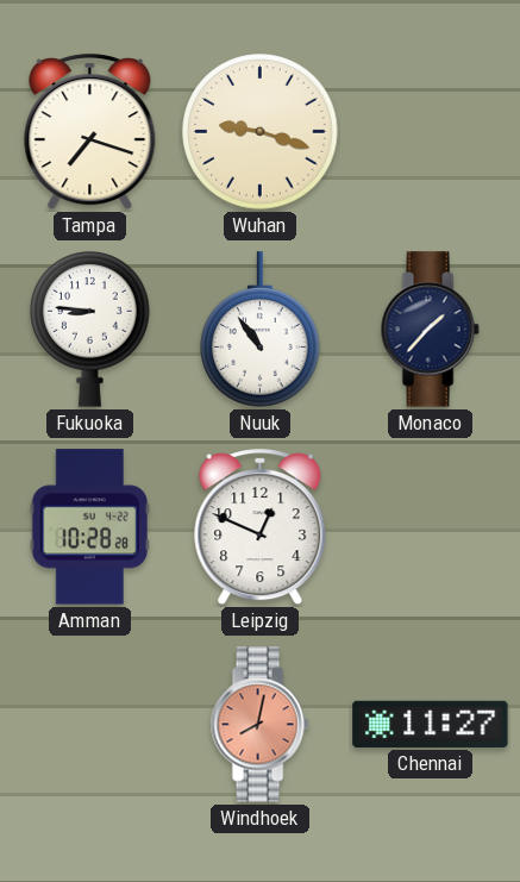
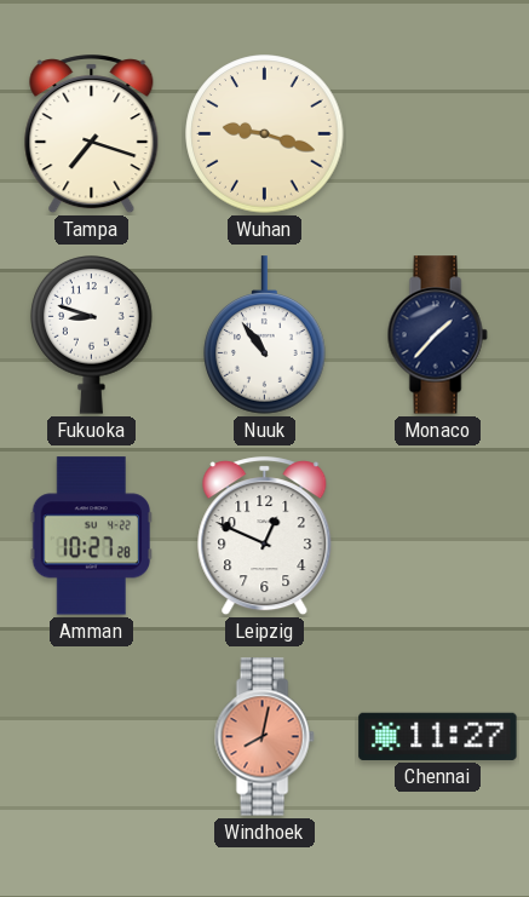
Fukuoka: 8:46 -> 8:48 (92, 335)
Amman: 10:28 -> 10:27 (92, 536)
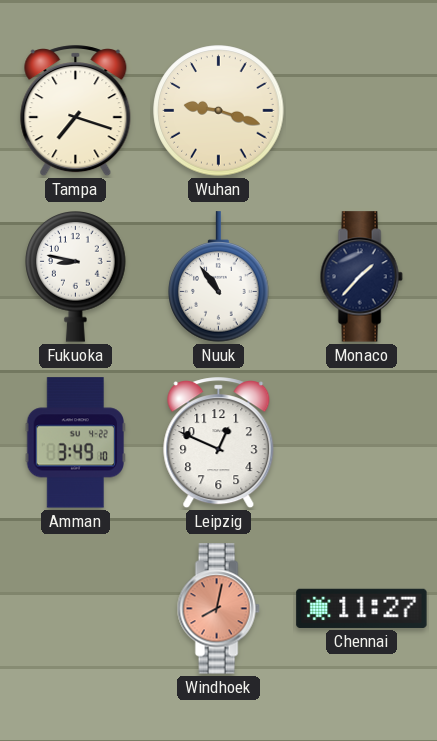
Fukuoka: 8:48 -> 8:47 (76, 277)
Amman: 10:27 -> 3:49 (76, 443)
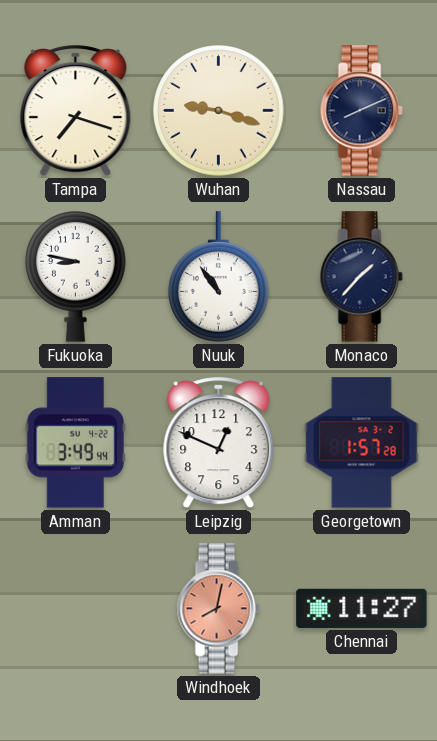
Nassau: none -> 8:11 (361, 111)
Amman: 3:49:10 -> 3:49:44 (76, 443)
Georgetown: none -> 1:57 (362, 443)
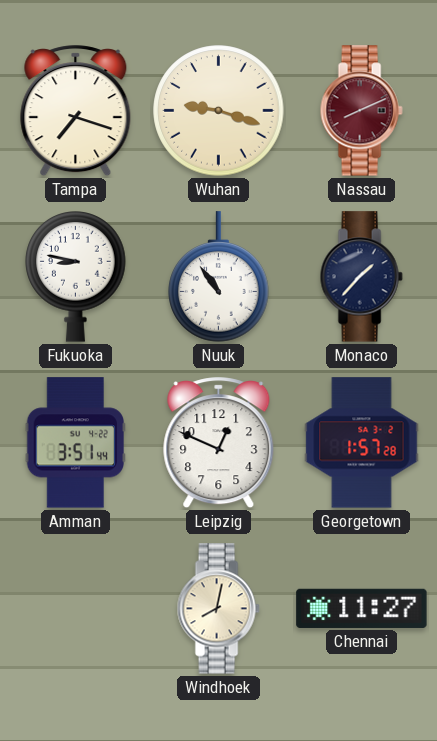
Nassau dial: navy -> burgundy (361, 111)
Amman: 3:49 -> 3:51 (76, 443)
Windhoek dial: salmon -> cream (218, 609)
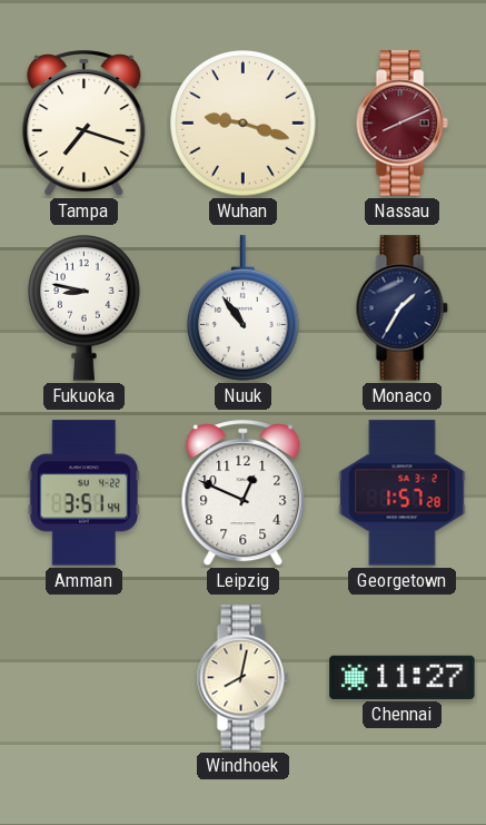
Monaco: 1:37 -> 1:35 (401, 308)
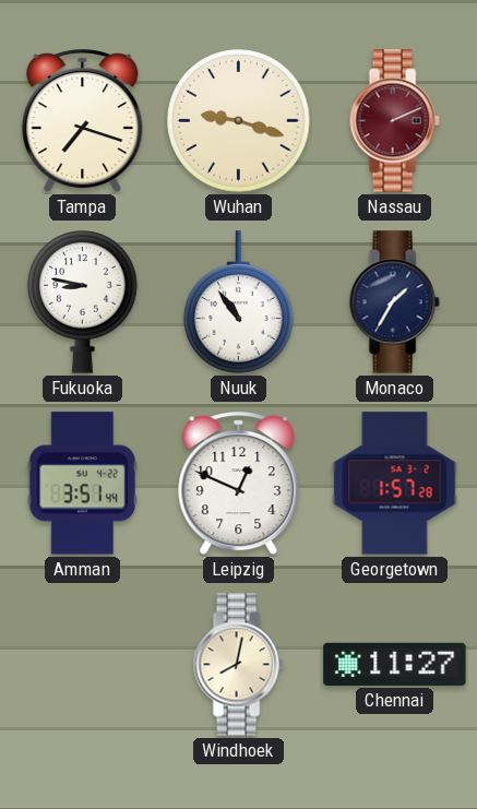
Nassau: 8:11 -> 2:11 (394, 121)
